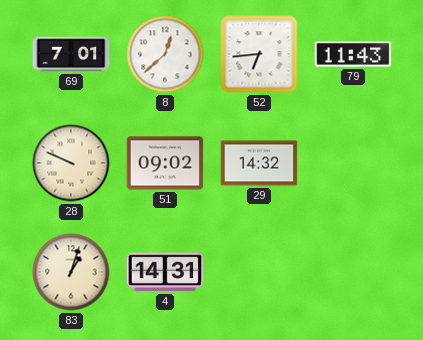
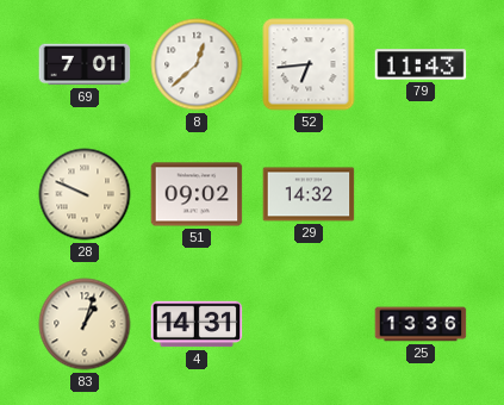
25: none -> 13:36 (421, 324)
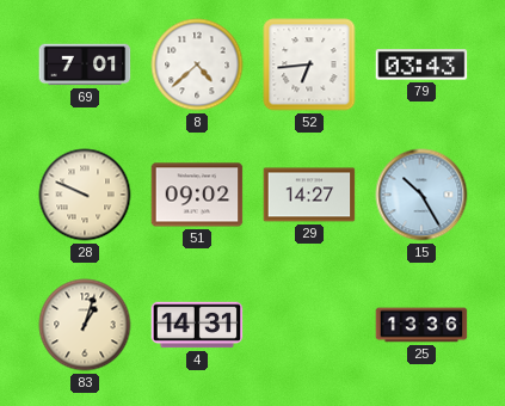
8: 12:38 -> 4:38 (197, 64)
79: 11:43 -> 03:43 (421, 64)
29: 14:32 -> 14:27 (309, 195)
15: none -> 10:25 (421, 195)
